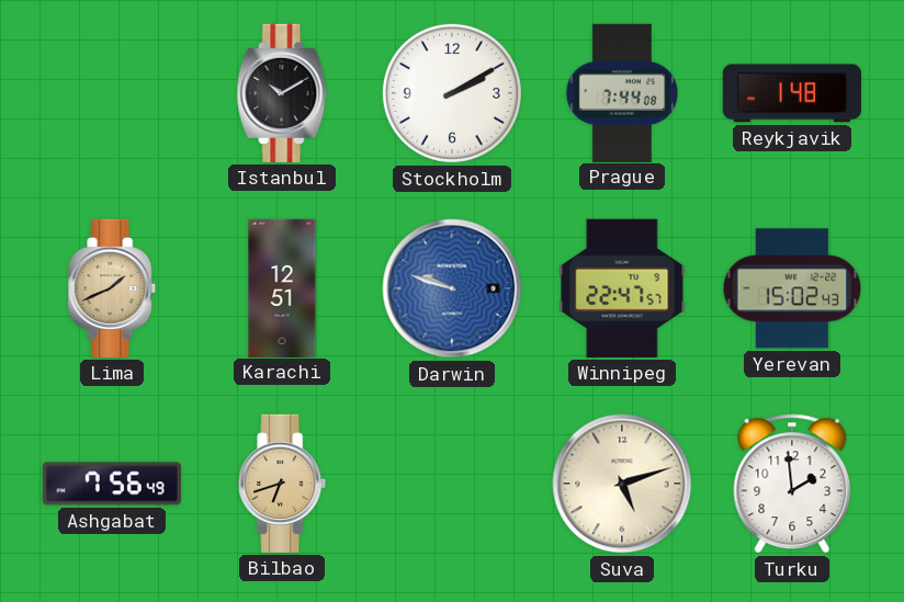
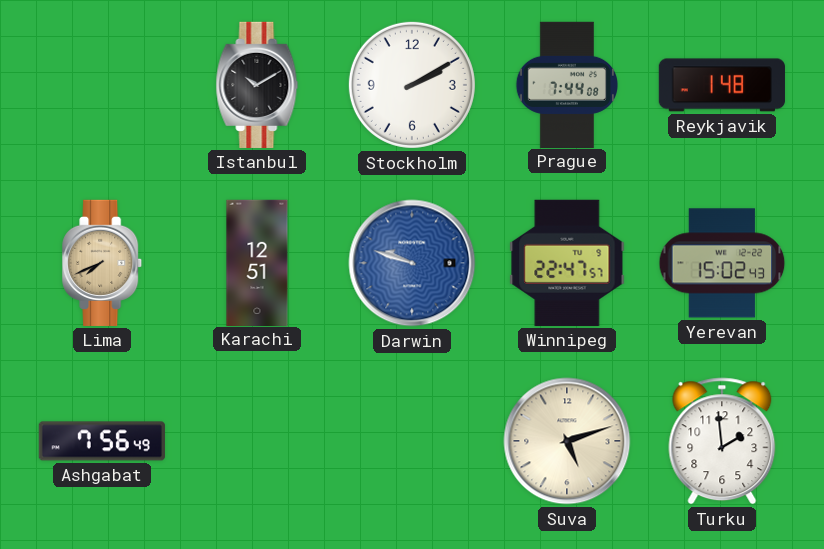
Lima: 1:41 -> 7:41 (103, 263)
Bilbao: 6:42 -> none (283, 484)
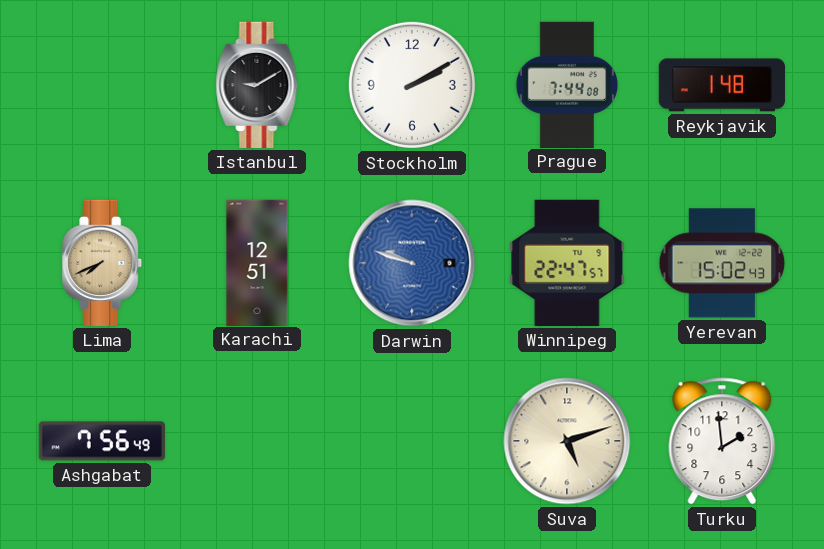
Istanbul: 10:10 -> 9:10 (257, 85)
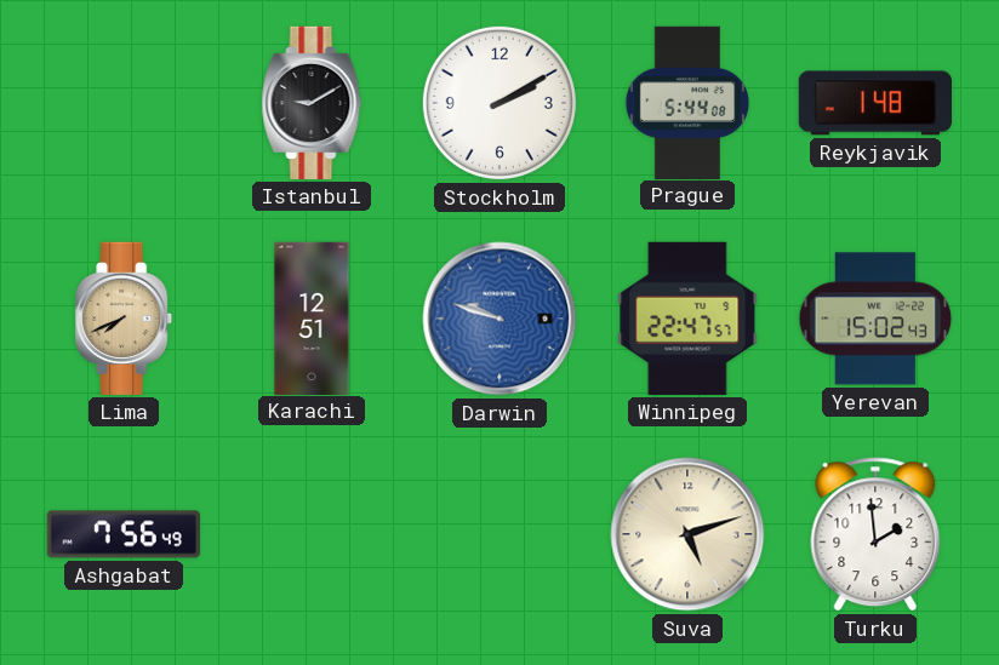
Prague: 7:44 -> 5:44 (686, 102)
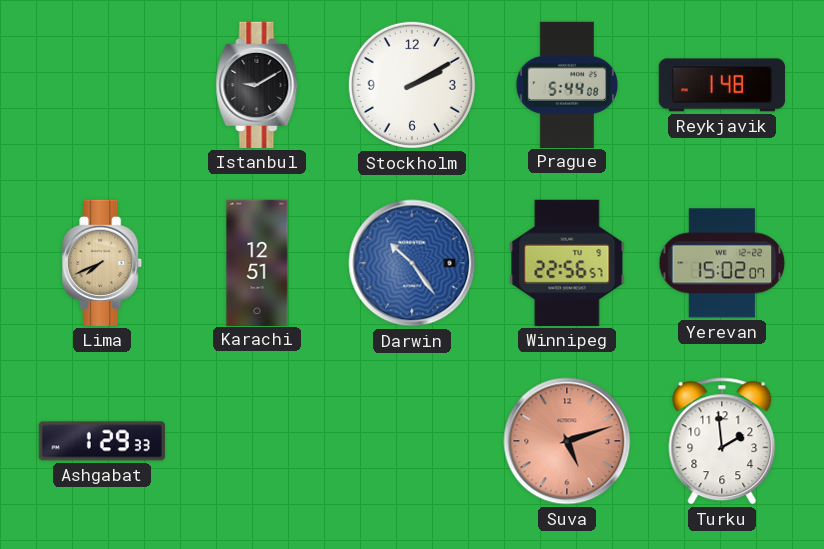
Darwin: 9:48 -> 10:24 (412, 263)
Winnipeg: 22:47 -> 22:56 (567, 263)
Yerevan: 15:02:43 -> 15:02:07 (722, 263)
Ashgabat: 7:56 -> 1:29 (102, 441)
Suva dial: cream -> salmon (567, 441)
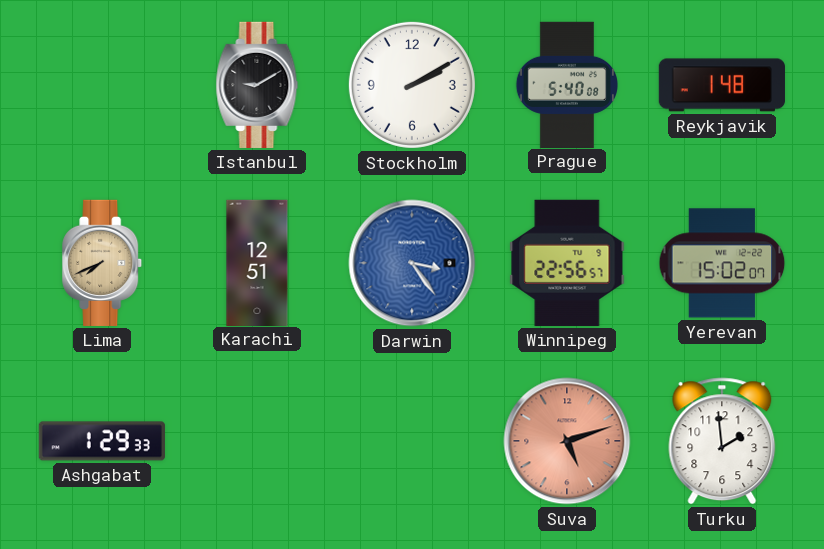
Prague: 5:44 -> 5:40 (566, 84)
Darwin: 10:24 -> 3:24 (412, 263)
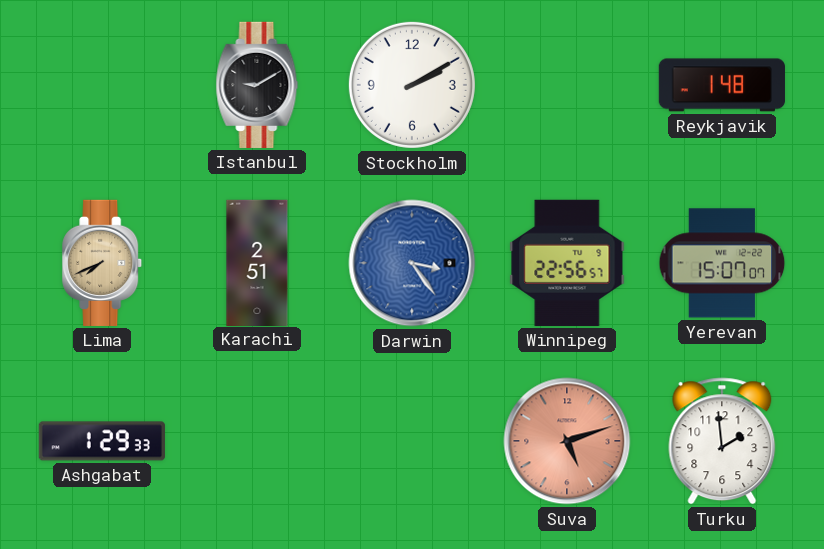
Prague: 5:40 -> none (566, 84)
Karachi: 12:51 -> 2:51 (257, 262)
Yerevan: 15:02 -> 15:07 (722, 263)
